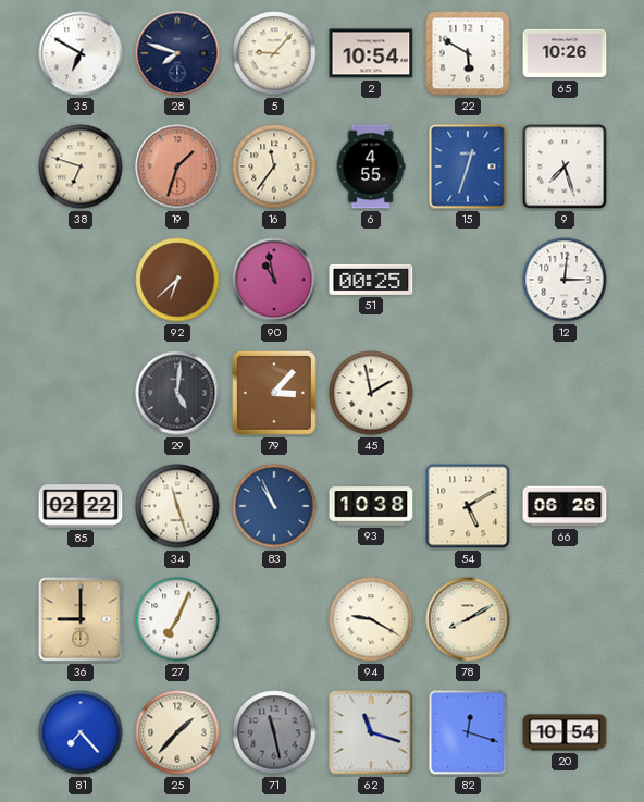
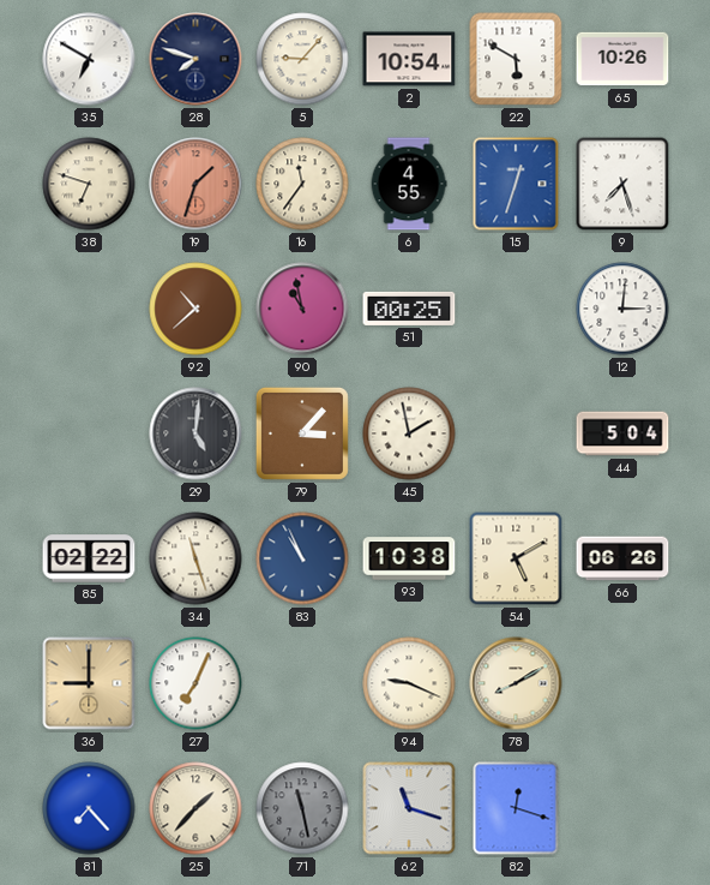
92: 6:38 -> 10:38 (195, 309)
44: none -> 5:04 (622, 433)
94: 9:20 -> 9:19 (409, 683)
20: 10:54 -> none (565, 732)
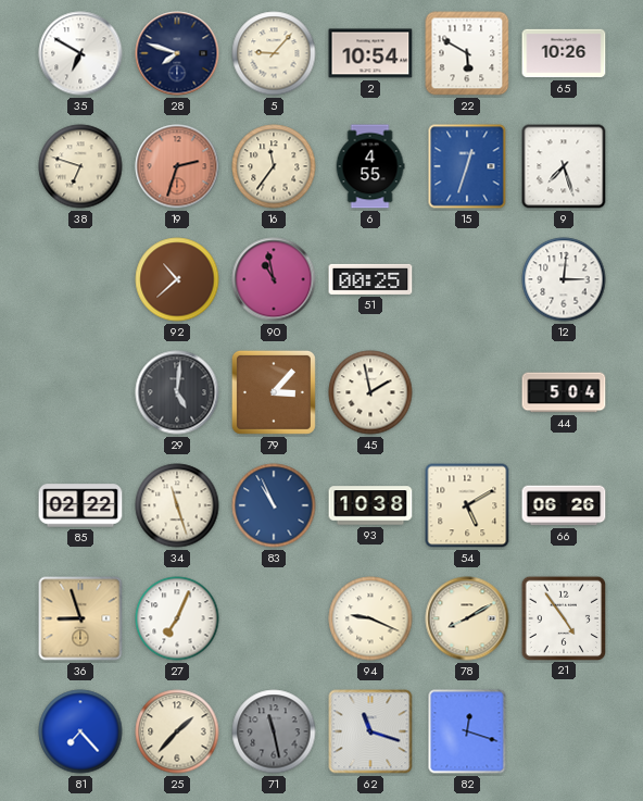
19: 1:33 -> 2:33 (177, 166)
36: 9:00 -> 8:57 (80, 618)
21: none -> 4:54 (563, 617)
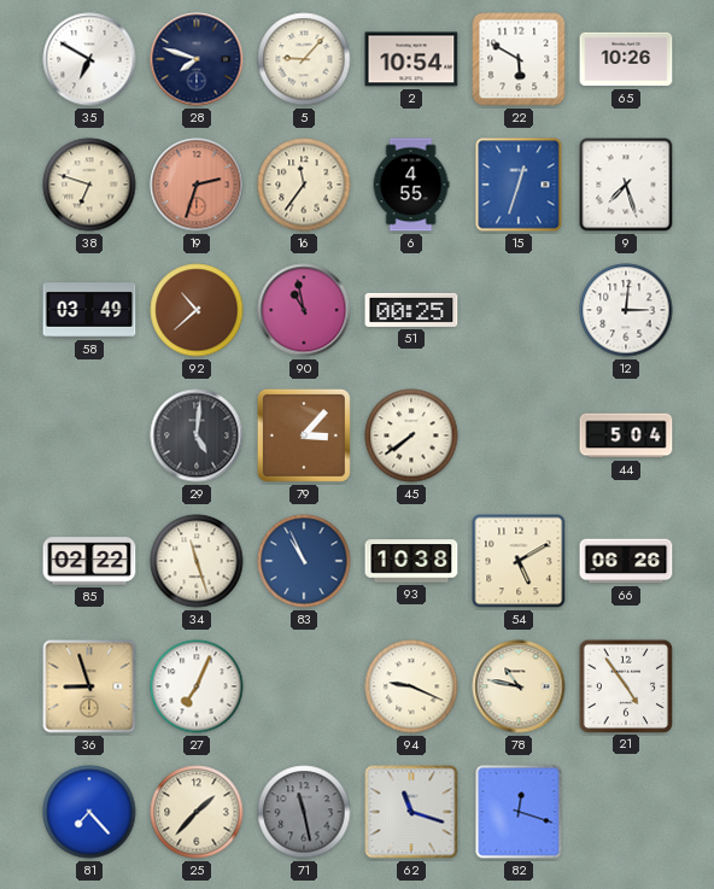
58: none -> 03:49 (89, 310)
45: 1:58 -> 7:39 (411, 435)
78: 8:10 -> 10:47 (519, 686)
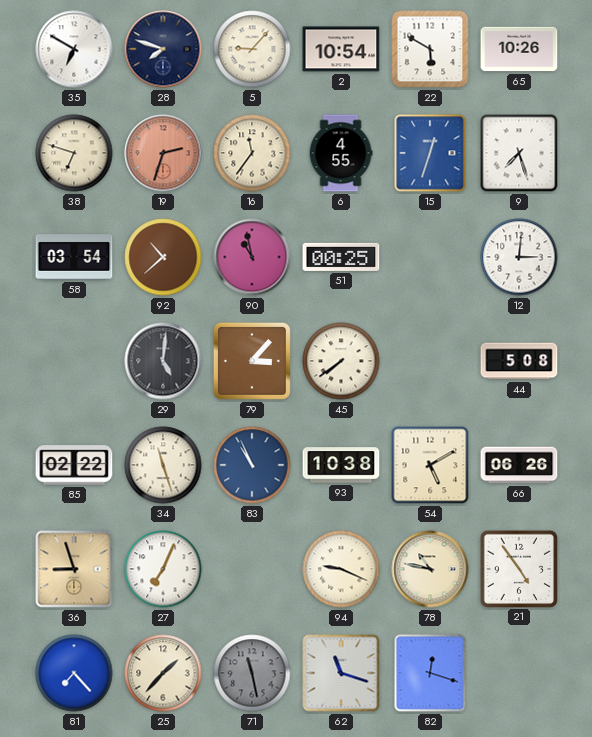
58: 03:49 -> 03:54 (74, 257)
44: 5:04 -> 5:08 (519, 361)
